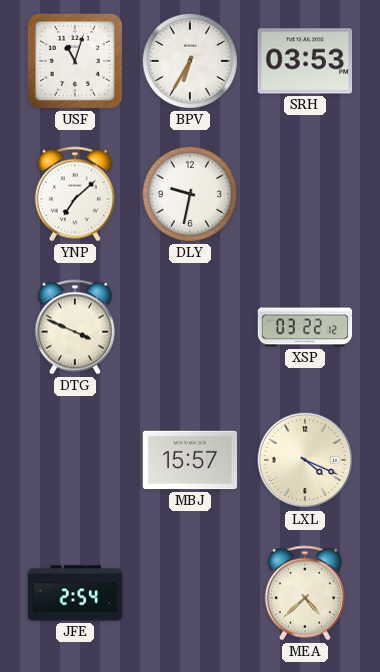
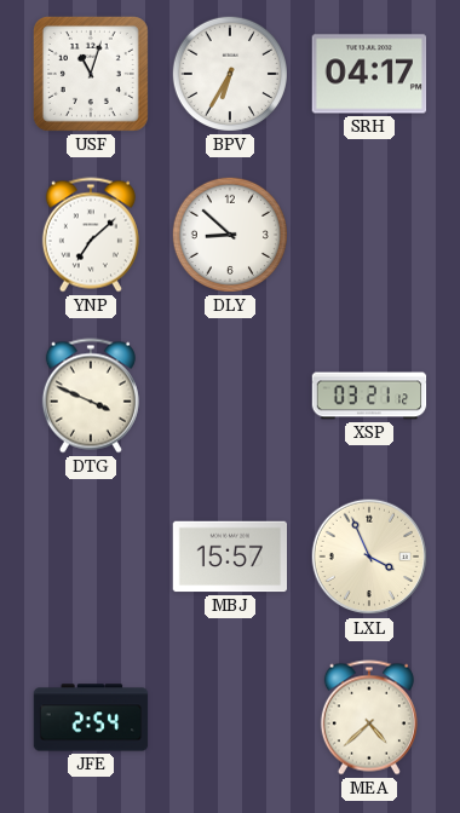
SRH: 03:53 -> 04:17 (369, 74)
DLY: 9:32 -> 8:52 (230, 235)
XSP: 03:22 -> 03:21 (369, 396)
LXL: 4:19 -> 3:56 (369, 557)
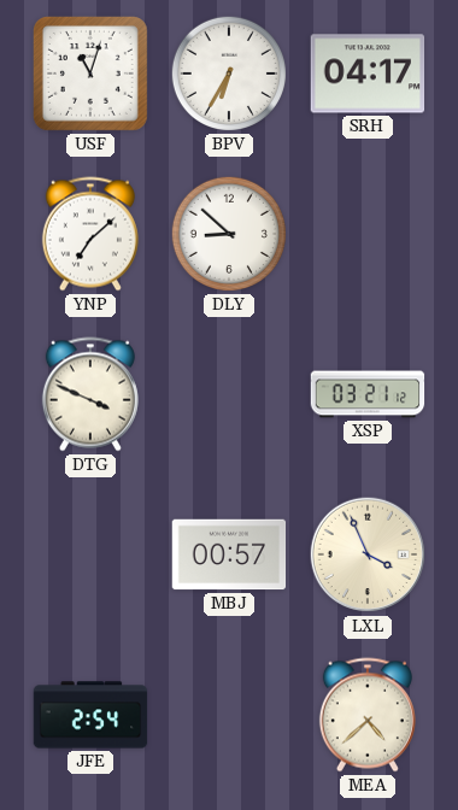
MBJ: 15:57 -> 00:57 (229, 554)
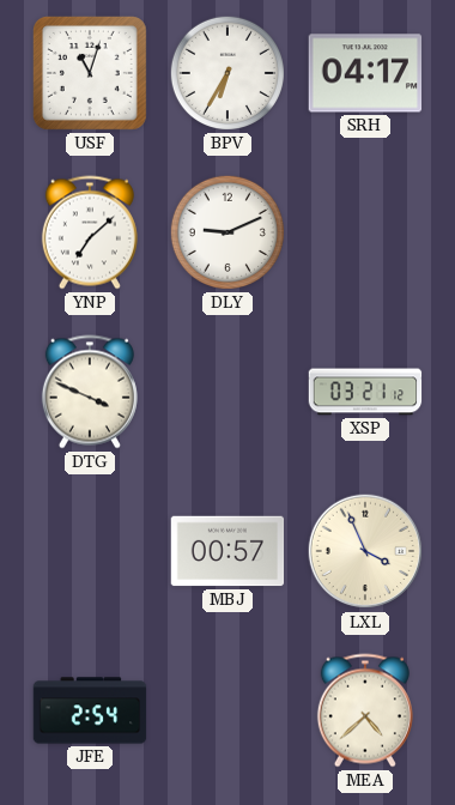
DLY: 8:52 -> 9:11 (227, 232)
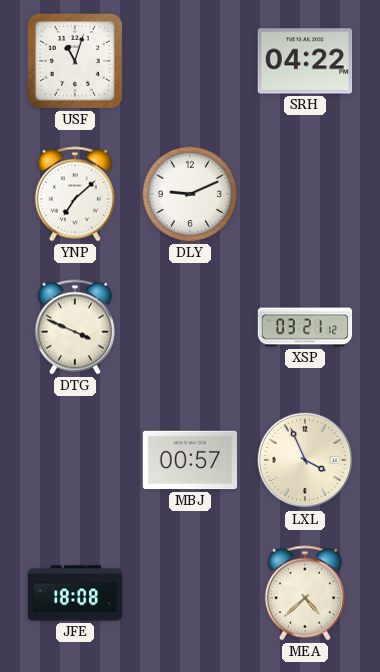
BPV: 6:35 -> none (227, 73)
SRH: 04:17 -> 04:22 (305, 61)
JFE: 2:54 -> 18:08 (75, 593)
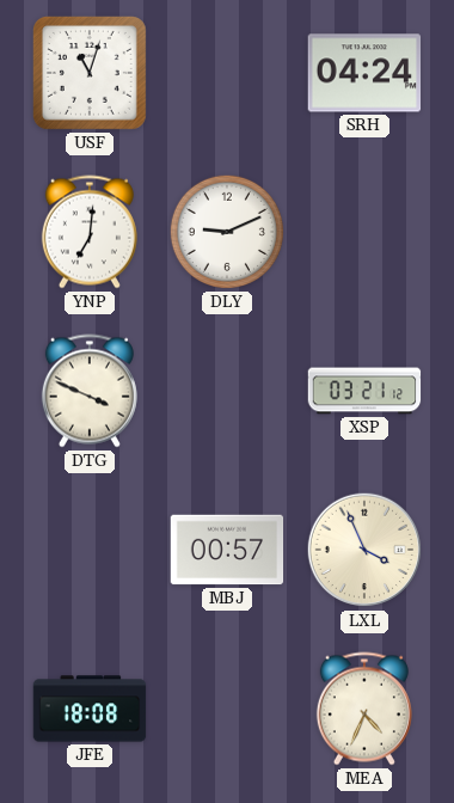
SRH: 04:22 -> 04:24 (364, 73)
YNP: 7:08 -> 7:01 (90, 232)
MEA: 4:38 -> 4:34 (364, 709)
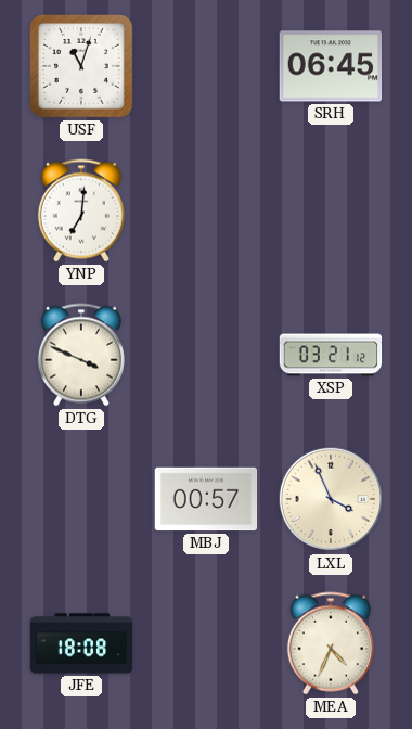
SRH: 04:24 -> 06:45 (331, 66)
DLY: 9:11 -> none (227, 232)
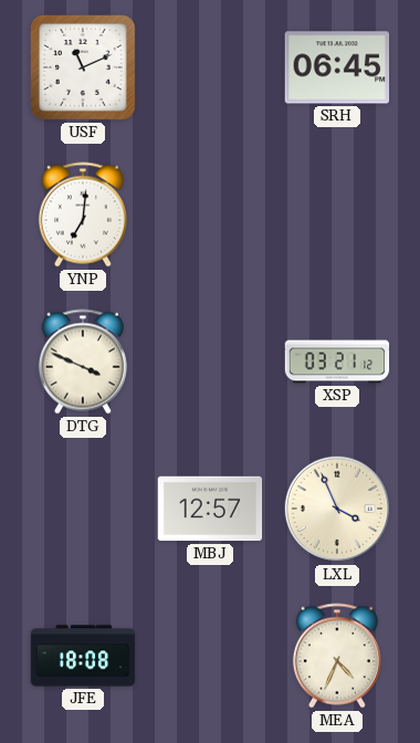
USF: 11:03 -> 11:11 (83, 67)
MBJ: 00:57 -> 12:57 (210, 509)
